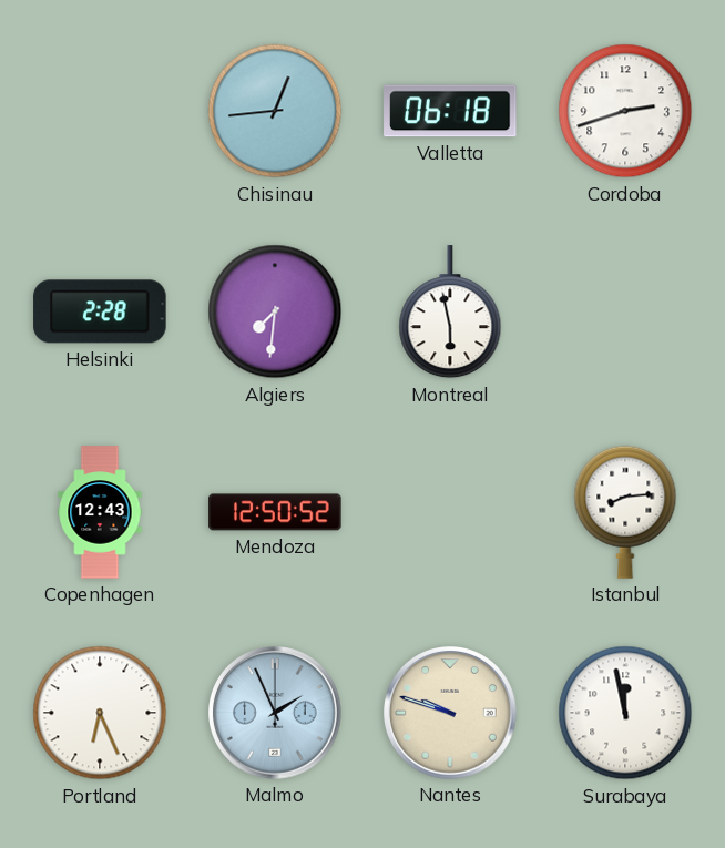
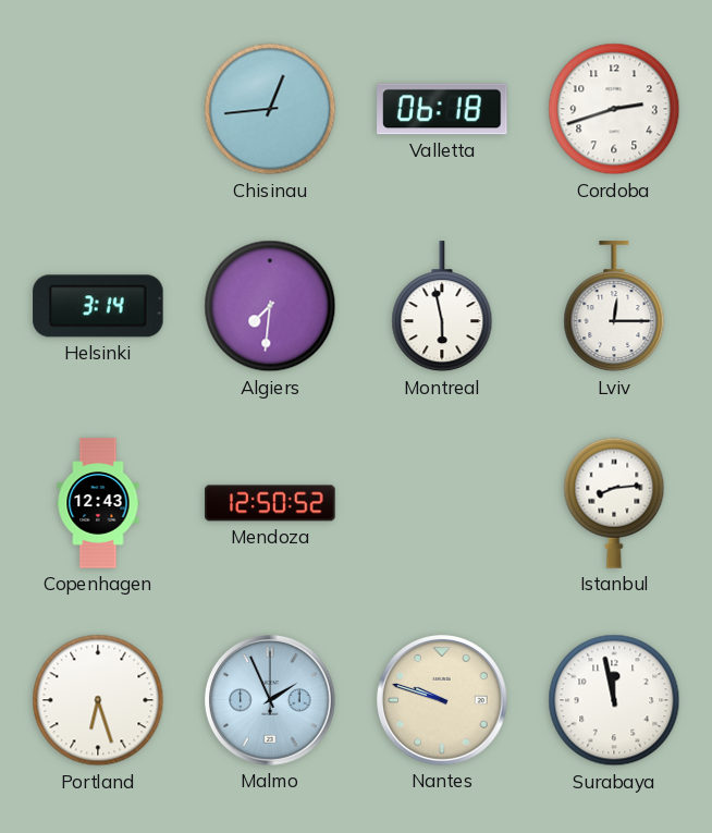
Helsinki: 2:28 -> 3:14 (98, 306)
Lviv: none -> 12:15 (614, 307)
Portland: 6:26 -> 6:27 (98, 700)
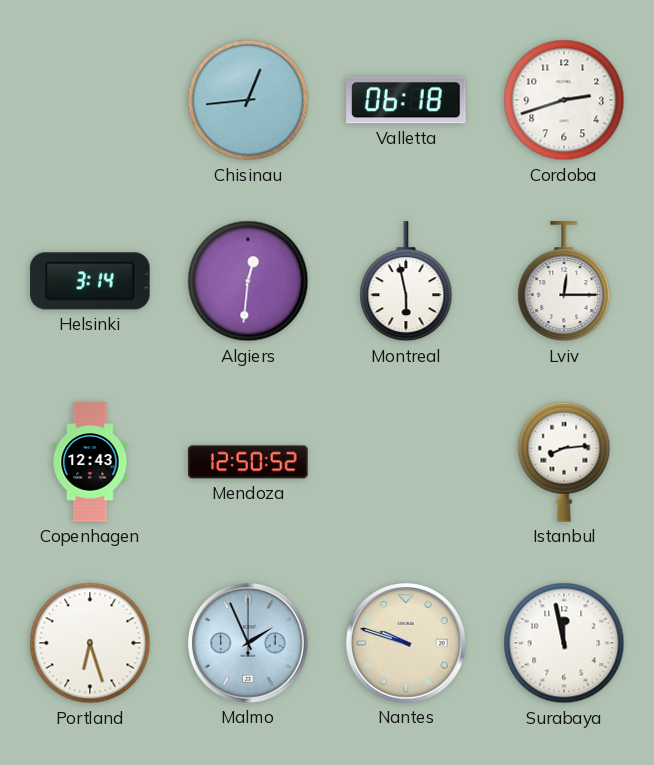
Algiers: 7:31 -> 12:31 (248, 281)
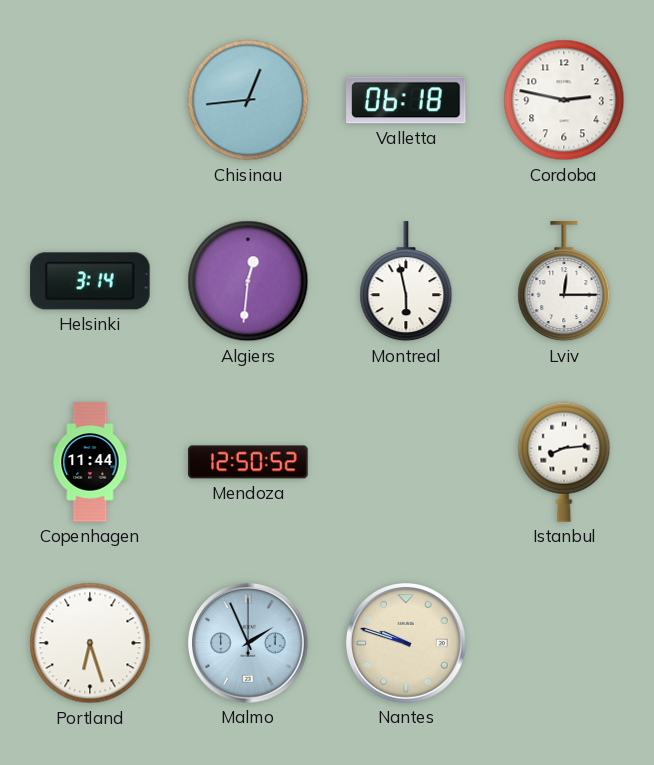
Cordoba: 2:42 -> 2:47 (564, 100)
Copenhagen: 12:43 -> 11:44 (90, 462)
Surabaya: 11:58 -> none (564, 643)
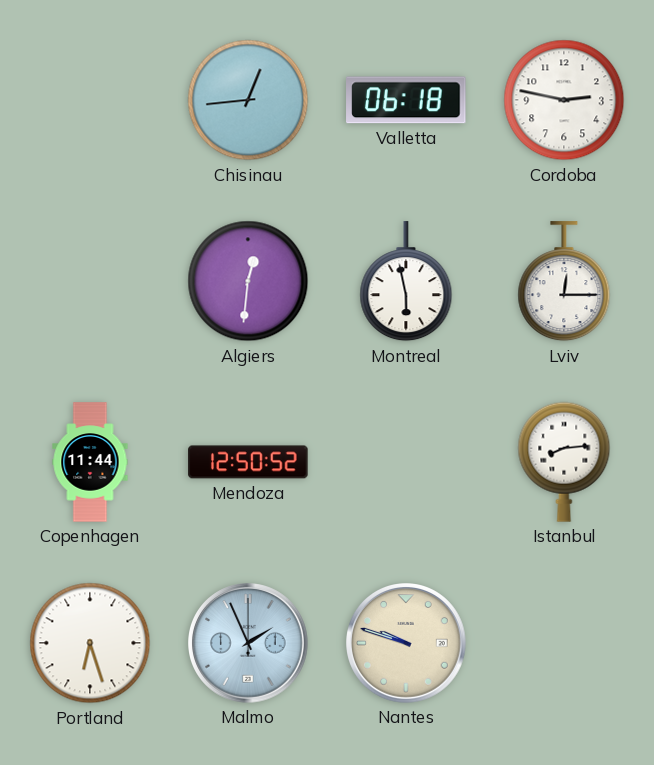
Helsinki: 3:14 -> none (90, 281)
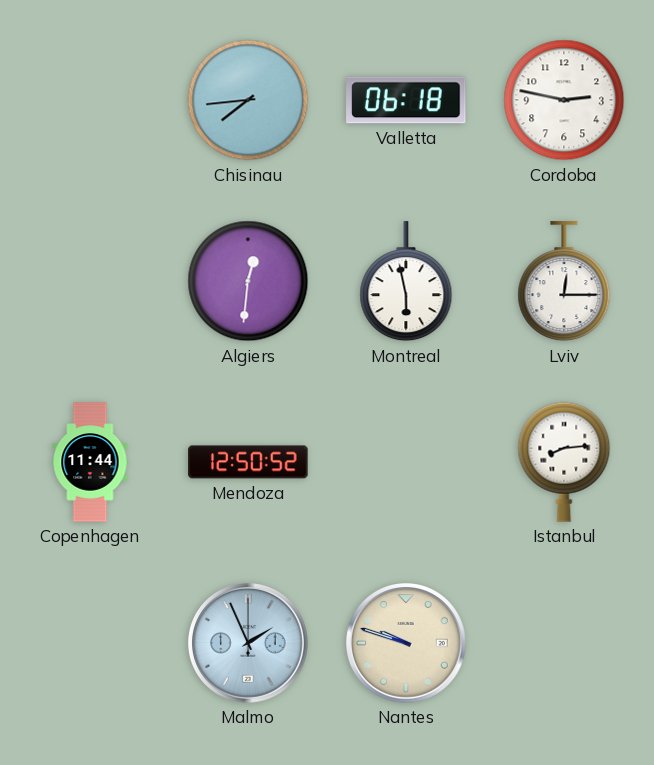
Chisinau: 12:44 -> 7:44 (248, 100)
Portland: 6:27 -> none (90, 643)
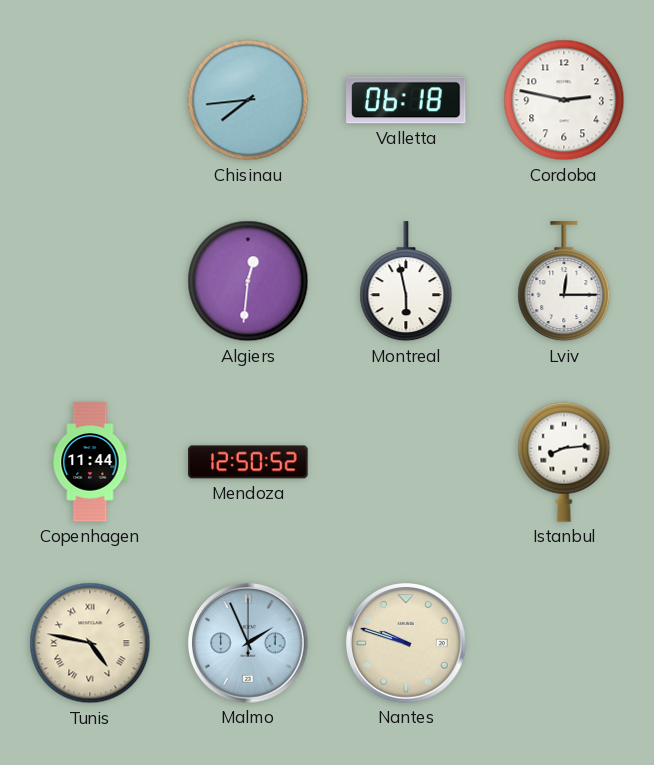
Tunis: none -> 4:47 (90, 643)
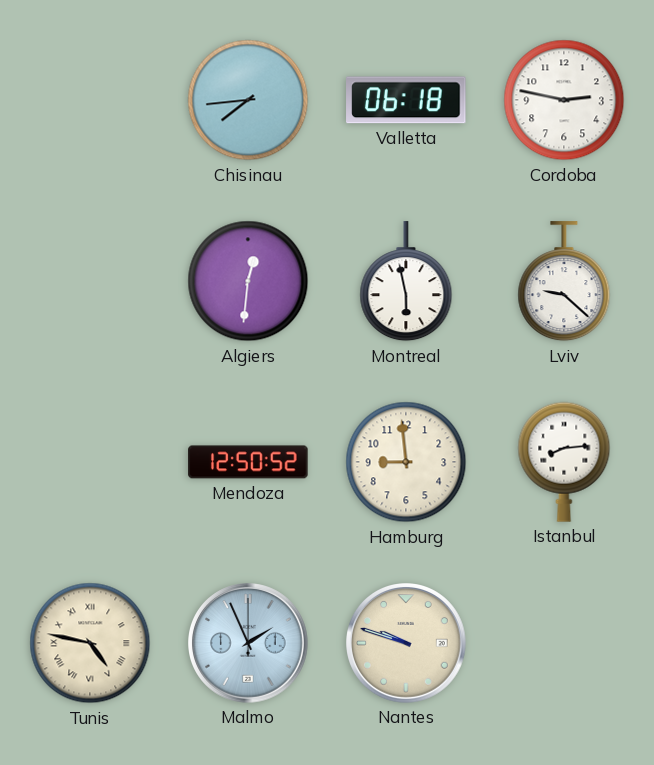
Lviv: 12:15 -> 9:22 (564, 282)
Copenhagen: 11:44 -> none (90, 462)
Hamburg: none -> 8:59 (406, 462)
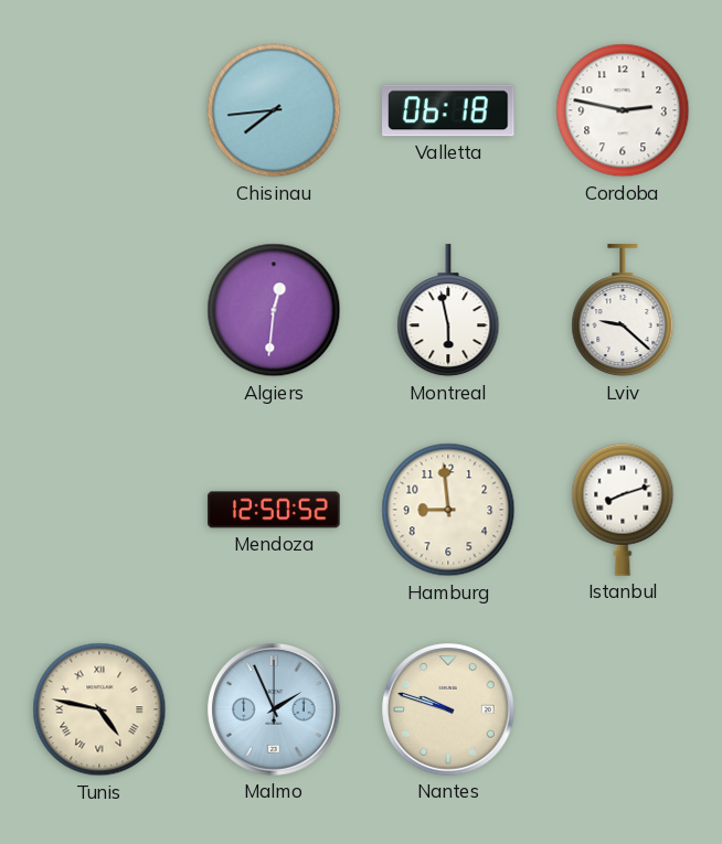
Istanbul: 8:14 -> 8:12 (623, 510)
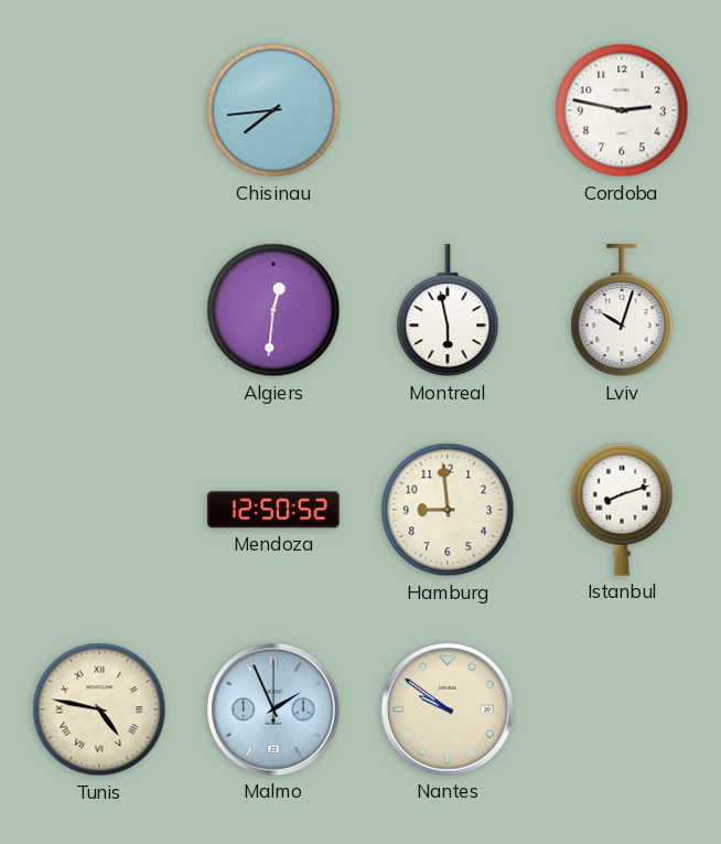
Valletta: 06:18 -> none (448, 110)
Lviv: 9:22 -> 10:03 (622, 311)
Nantes: 9:48 -> 9:51 (448, 709)
